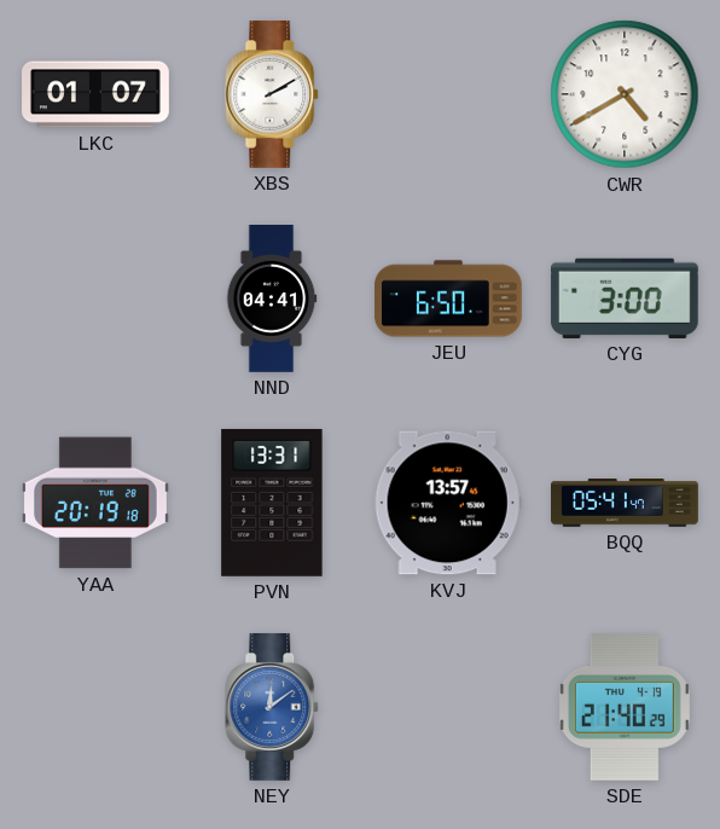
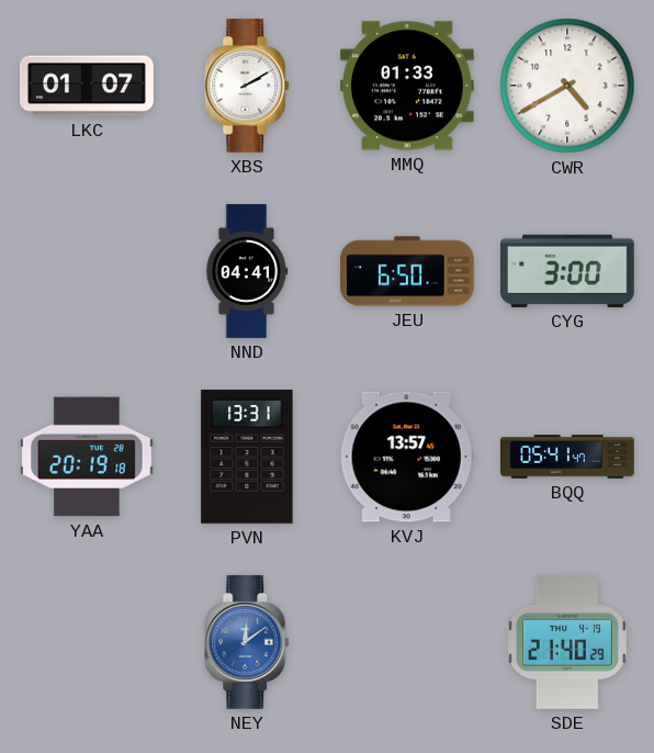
MMQ: none -> 01:33 (407, 86)
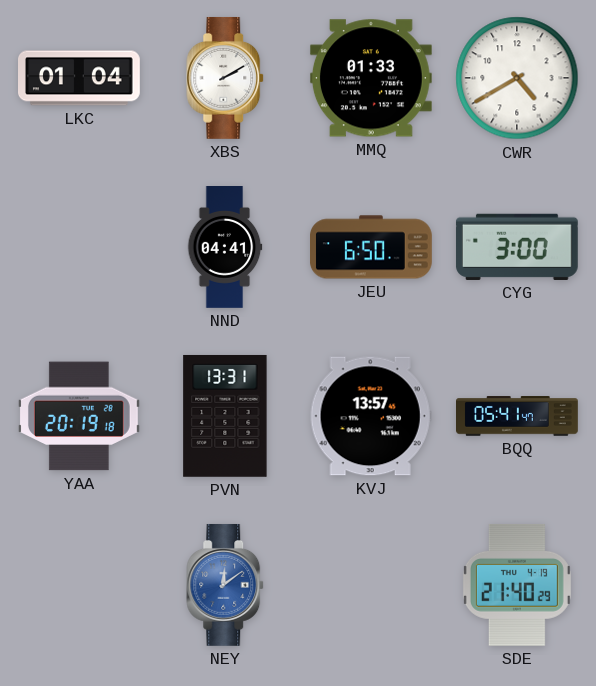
LKC: 01:07 -> 01:04 (80, 78)
